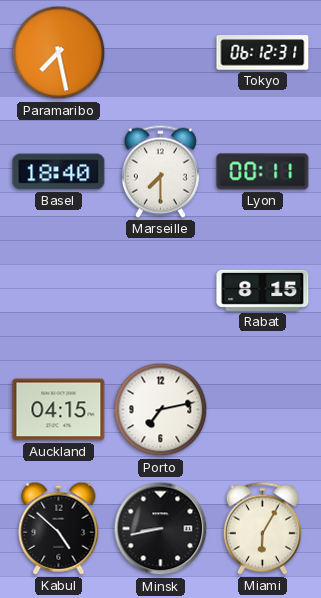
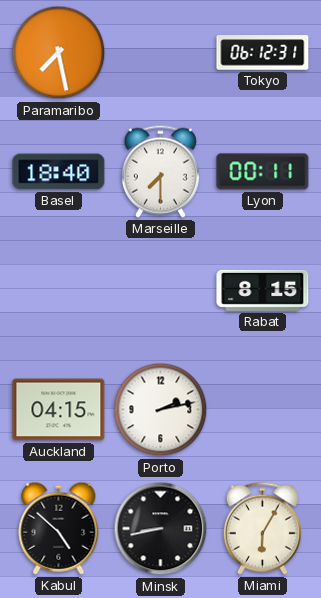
Porto: 7:13 -> 2:13 (161, 410)
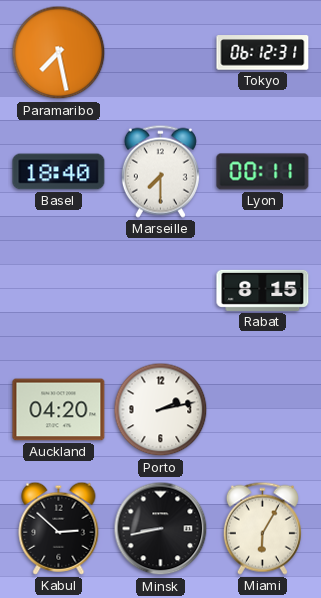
Auckland: 04:15 -> 04:20 (59, 410)
Kabul: 4:52 -> 2:52 (59, 528)
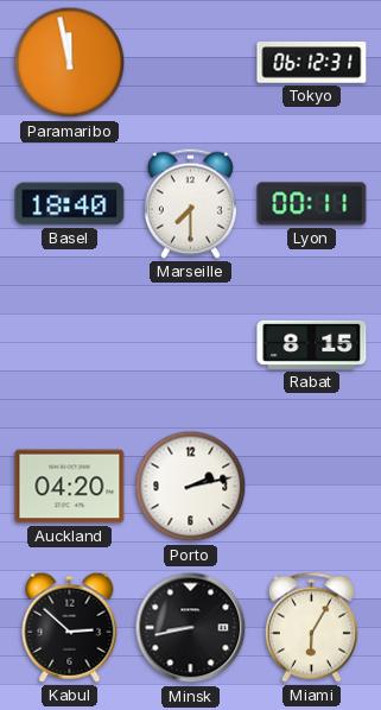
Paramaribo: 7:28 -> 11:58 (70, 63)
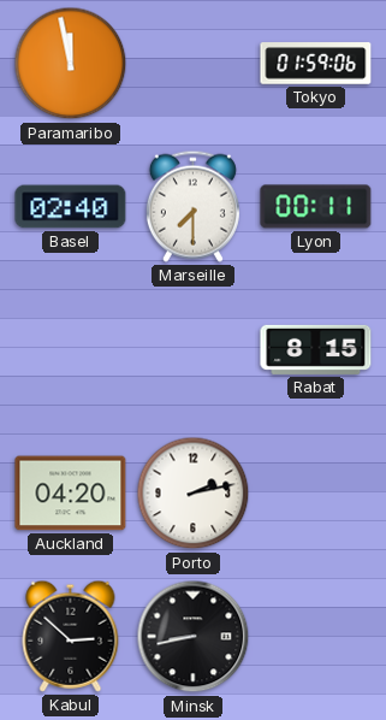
Tokyo: 06:12 -> 01:59 (316, 64)
Basel: 18:40 -> 02:40 (71, 207)
Miami: 6:05 -> none (311, 627)
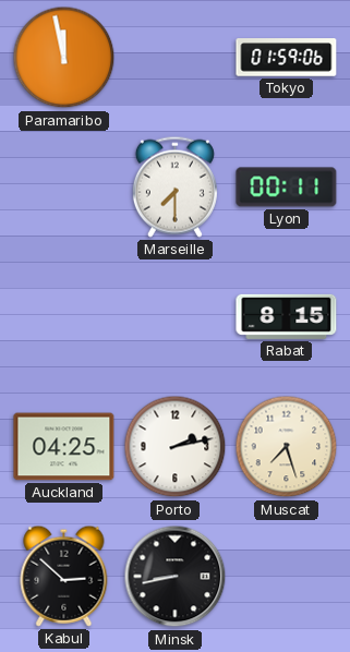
Basel: 02:40 -> none (71, 207)
Auckland: 04:20 -> 04:25 (64, 447)
Muscat: none -> 7:27 (287, 447)
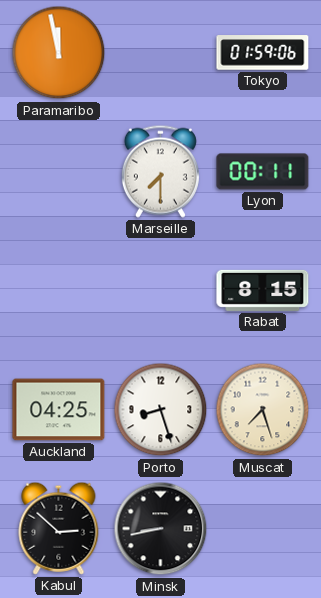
Porto: 2:13 -> 8:27 (161, 410)
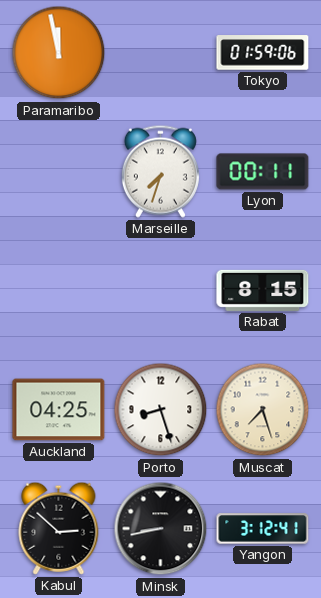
Marseille: 7:30 -> 7:33 (160, 171)
Yangon: none -> 3:12 (263, 529)
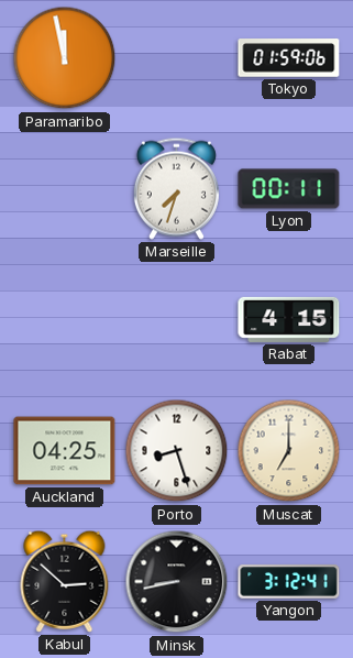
Rabat: 8:15 -> 4:15 (289, 319)
Muscat: 7:27 -> 7:00 (289, 451)
